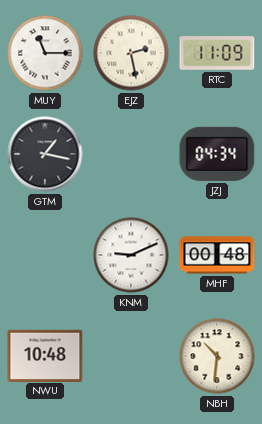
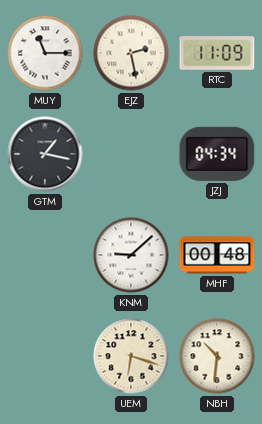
KNM: 9:11 -> 9:08 (131, 255)
NWU: 10:48 -> none (45, 355)
UEM: none -> 6:18 (131, 356)
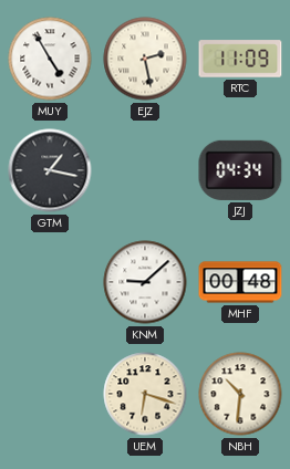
MUY: 11:15 -> 4:55 (50, 59)
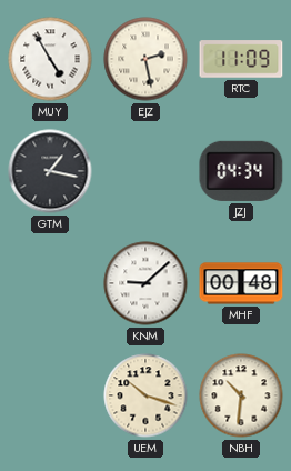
UEM: 6:18 -> 10:18 (145, 395)
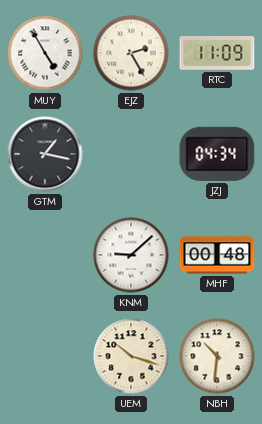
EJZ: 2:28 -> 2:25 (131, 53)
